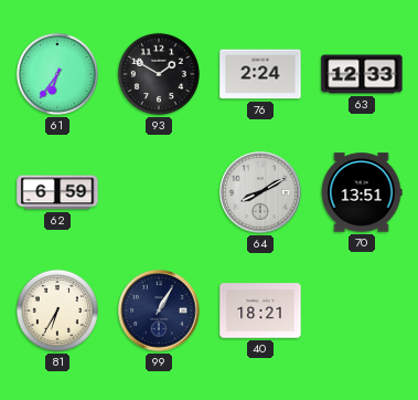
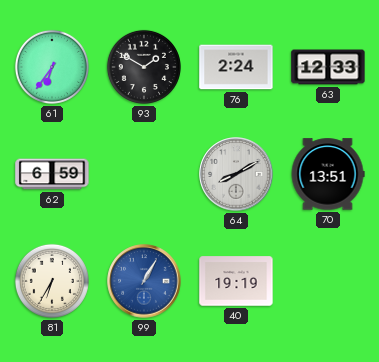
99 dial: navy -> blue (144, 281)
40: 18:21 -> 19:19 (236, 281)
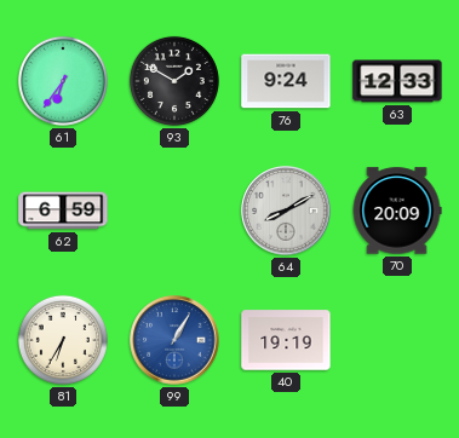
76: 2:24 -> 9:24 (286, 81)
70: 13:51 -> 20:09 (397, 211)
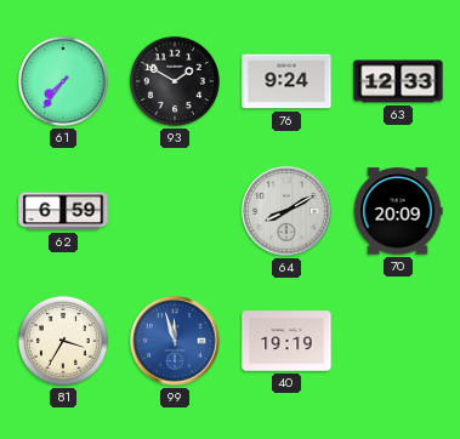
61: 6:36 -> 7:36 (63, 81)
81: 6:35 -> 3:35 (63, 341)
99: 1:05 -> 11:57 (175, 341)
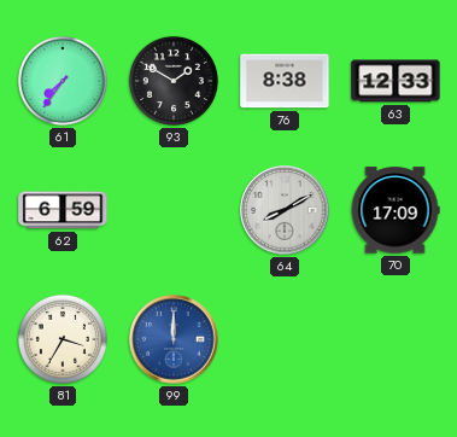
76: 9:24 -> 8:38 (285, 81)
70: 20:09 -> 17:09 (396, 210)
99: 11:57 -> 12:00 (174, 339)
40: 19:19 -> none (286, 341)
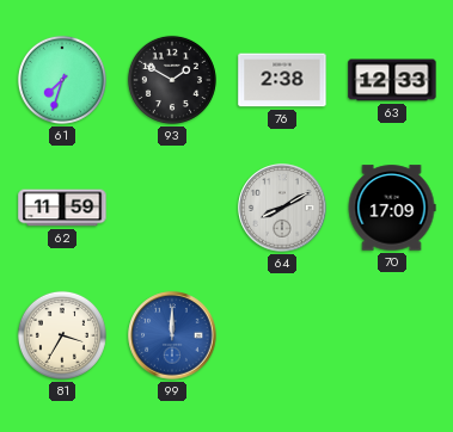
61: 7:36 -> 7:33 (62, 80)
76: 8:38 -> 2:38 (282, 80)
62: 6:59 -> 11:59 (62, 208)
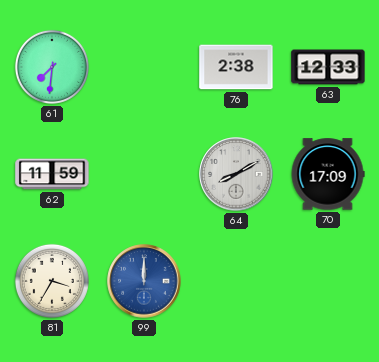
61: 7:33 -> 7:31 (52, 67)
93: 1:50 -> none (172, 80)
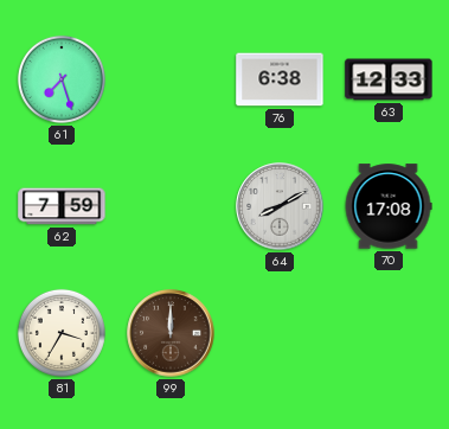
61: 7:31 -> 7:27 (62, 79)
76: 2:38 -> 6:38 (280, 79)
62: 11:59 -> 7:59 (62, 206)
70: 17:09 -> 17:08 (389, 206)
99 dial: blue -> brown (171, 333)
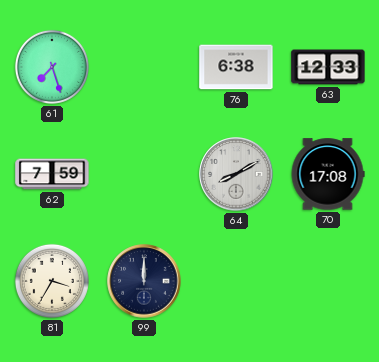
99 dial: brown -> navy (144, 281)
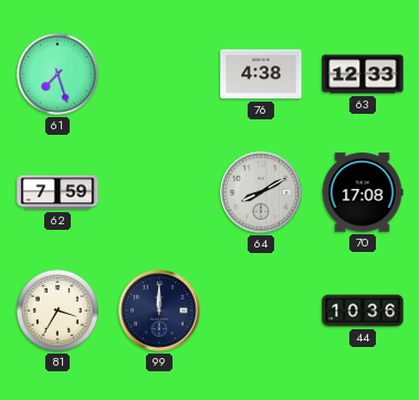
76: 6:38 -> 4:38 (261, 74)
44: none -> 10:36 (363, 310)
